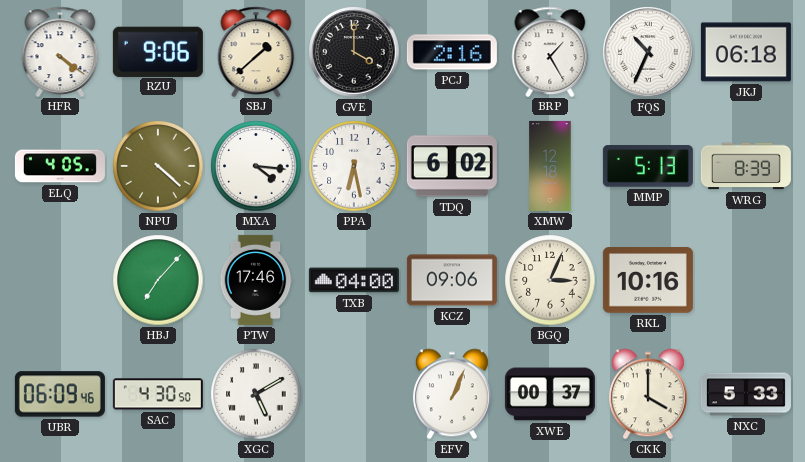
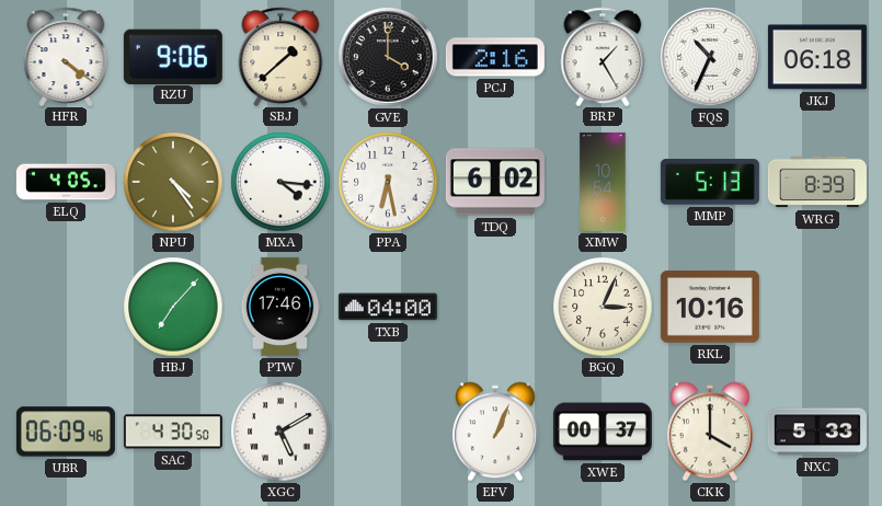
NPU: 4:22 -> 4:24 (173, 182)
XMW: 12:18 -> 10:54 (603, 182)
KCZ: 09:06 -> none (452, 280)
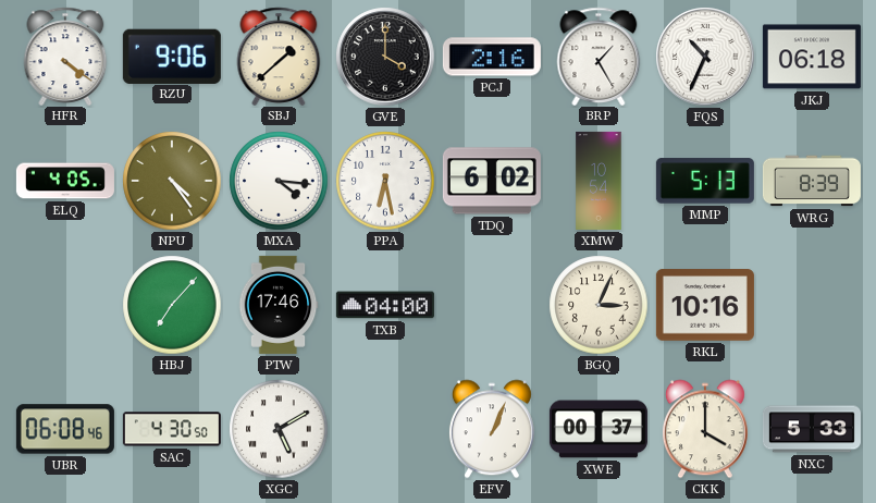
UBR: 06:09 -> 06:08 (65, 429)
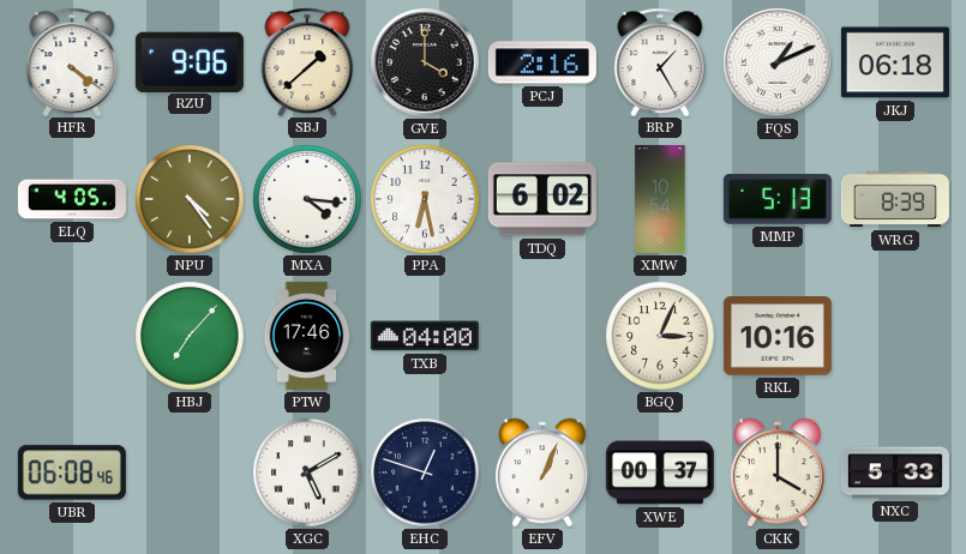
FQS: 10:34 -> 1:11 (778, 62)
SAC: 4:30 -> none (172, 429)
EHC: none -> 12:48 (425, 472)
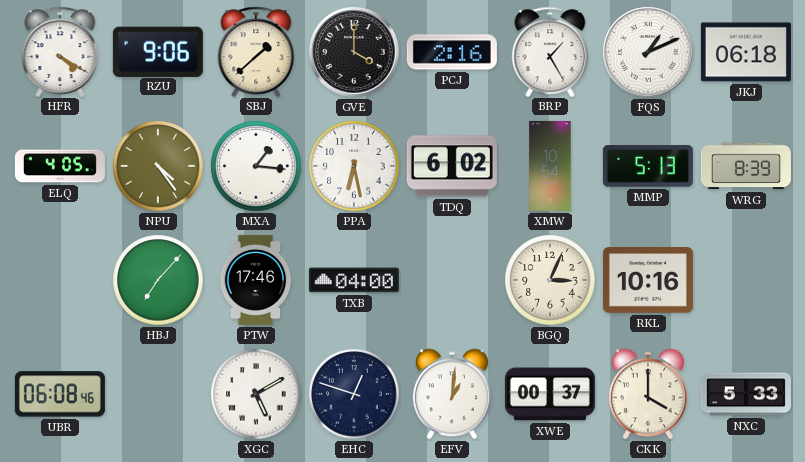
HFR: 4:21 -> 4:20 (60, 51)
MXA: 4:16 -> 1:16 (256, 166)
EFV: 1:04 -> 1:01 (452, 394)
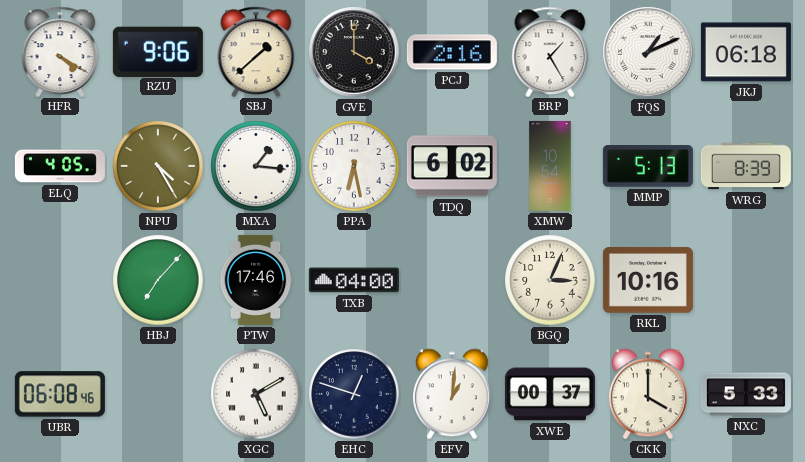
NPU: 4:24 -> 4:25 (158, 166)
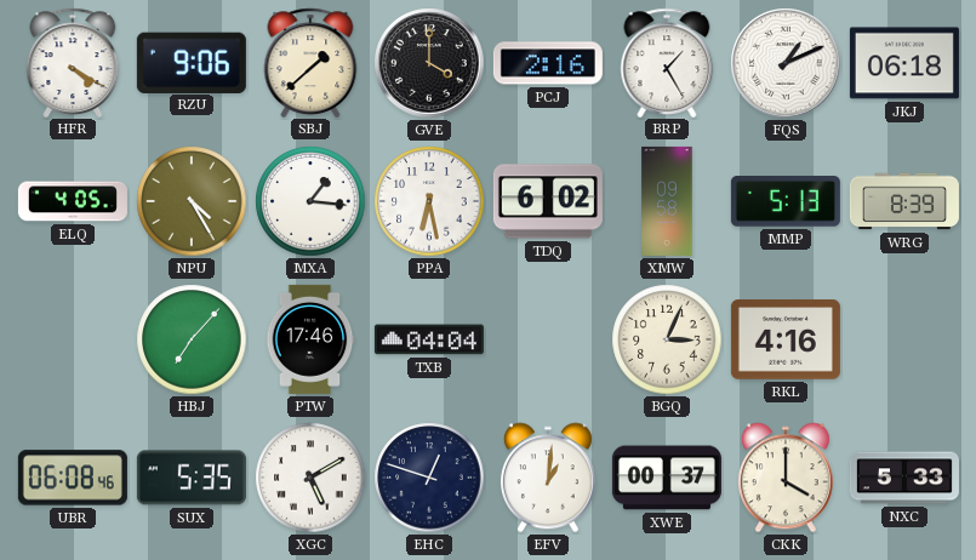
XMW: 10:54 -> 09:58 (667, 201)
TXB: 04:00 -> 04:04 (429, 339)
RKL: 10:16 -> 4:16 (786, 339)
SUX: none -> 5:35 (192, 478)
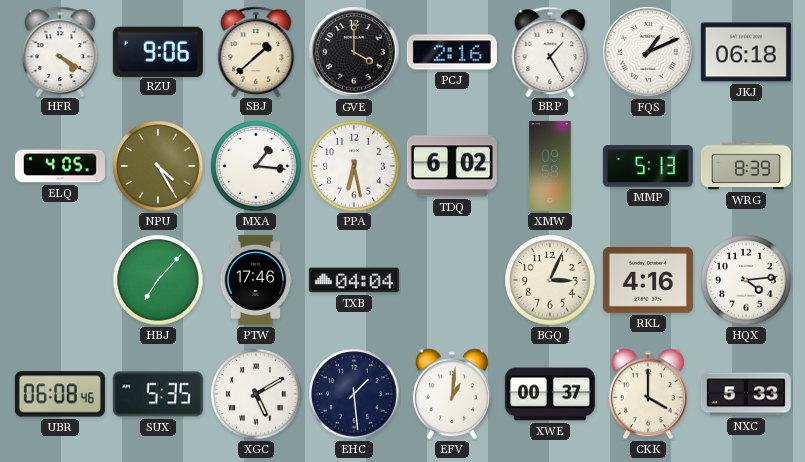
HQX: none -> 4:14 (746, 280)
EHC: 12:48 -> 1:29 (354, 394)
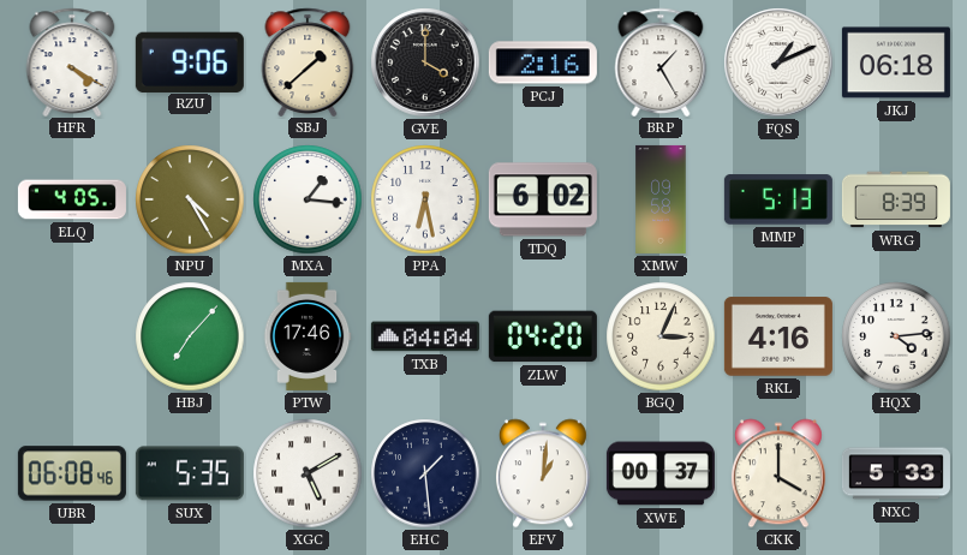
ZLW: none -> 04:20 (543, 336)
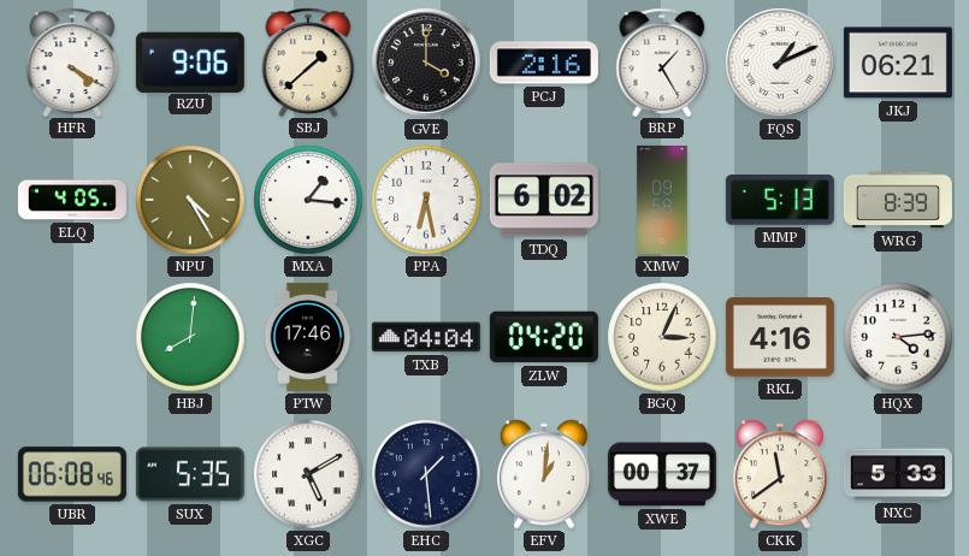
JKJ: 06:18 -> 06:21 (898, 63)
HBJ: 7:07 -> 8:01 (190, 337)
CKK: 4:00 -> 11:39 (780, 474)
